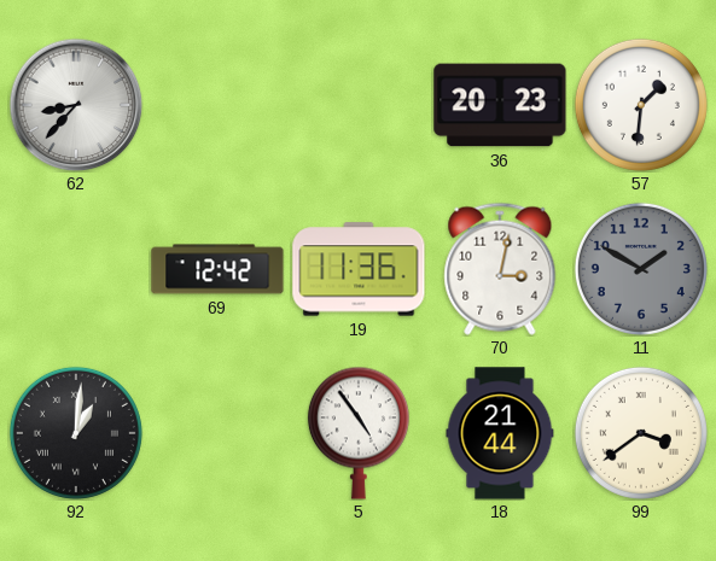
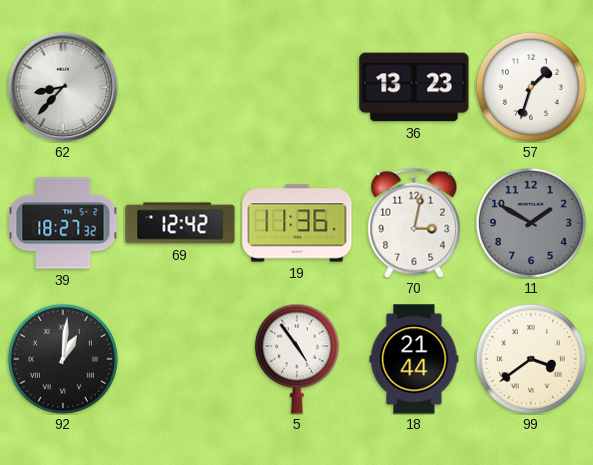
36: 20:23 -> 13:23 (414, 87)
57: 1:31 -> 1:33 (531, 87)
39: none -> 18:27 (63, 223)
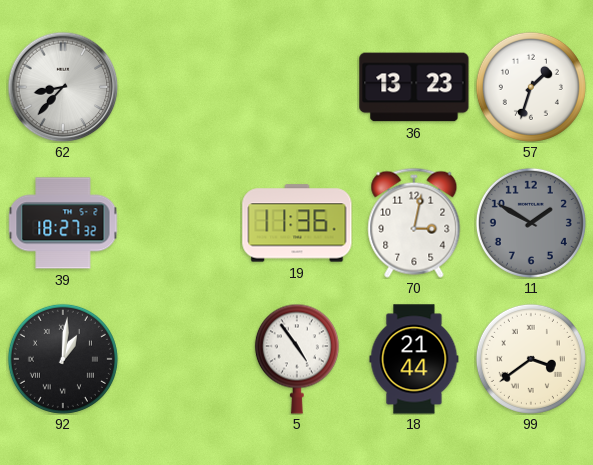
69: 12:42 -> none (180, 223)
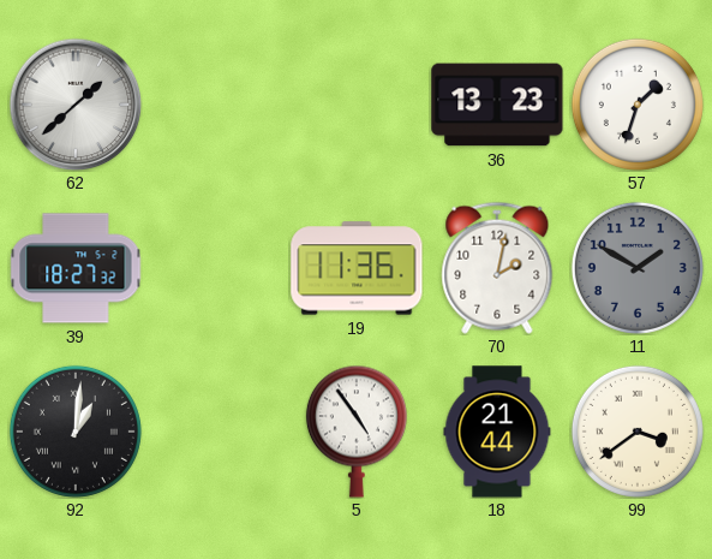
62: 8:37 -> 1:38 (76, 105)
70: 3:02 -> 2:02 (497, 268)
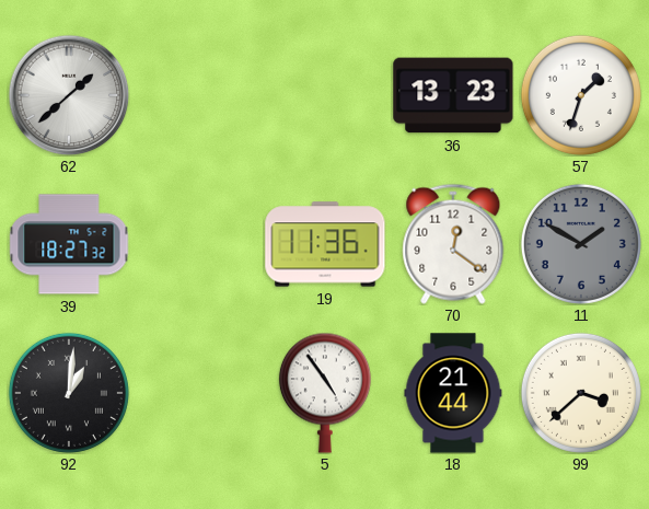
70: 2:02 -> 12:21 (453, 244)
99: 3:39 -> 3:38 (581, 393)
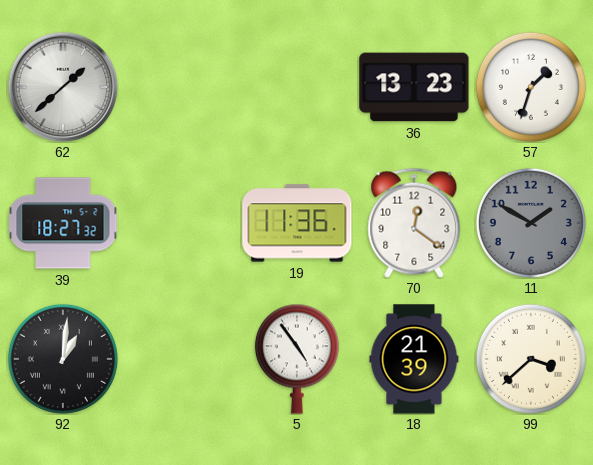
18: 21:44 -> 21:39 (414, 359)
